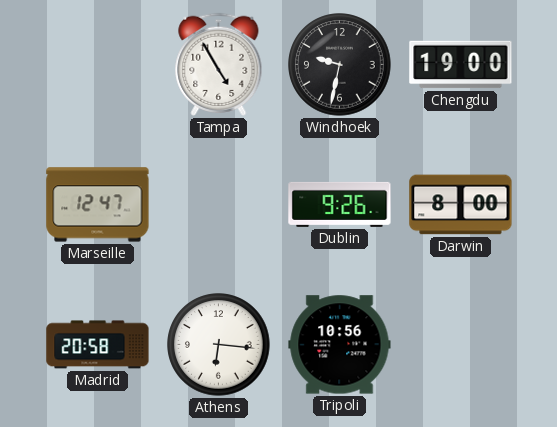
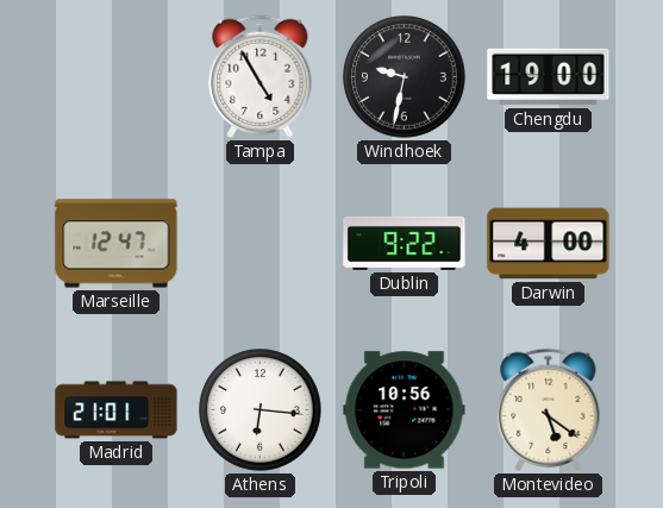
Dublin: 9:26 -> 9:22 (405, 243)
Darwin: 8:00 -> 4:00 (549, 244)
Madrid: 20:58 -> 21:01 (117, 410)
Montevideo: none -> 5:21 (549, 409)
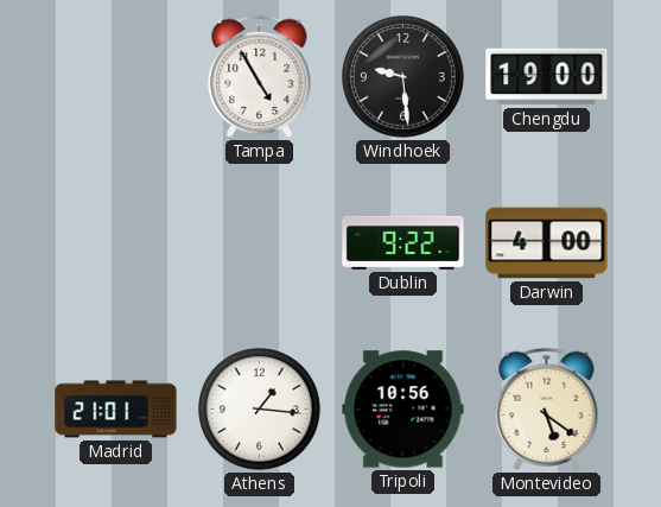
Windhoek: 9:32 -> 9:29 (403, 77)
Marseille: 12:47 -> none (117, 244)
Athens: 6:16 -> 1:16 (260, 410)
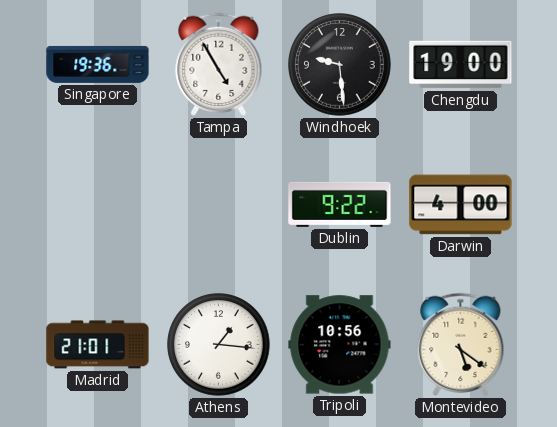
Singapore: none -> 19:36 (98, 64)
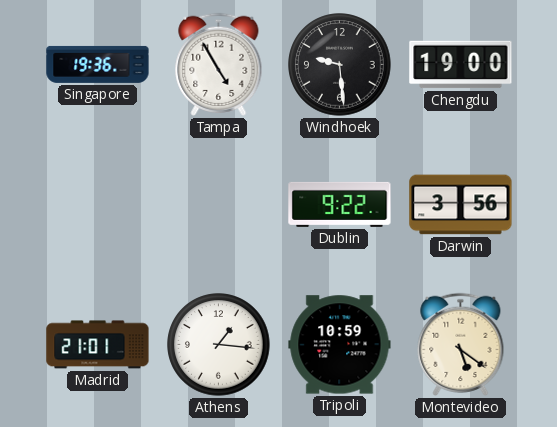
Darwin: 4:00 -> 3:56 (461, 205)
Tripoli: 10:56 -> 10:59 (340, 345)
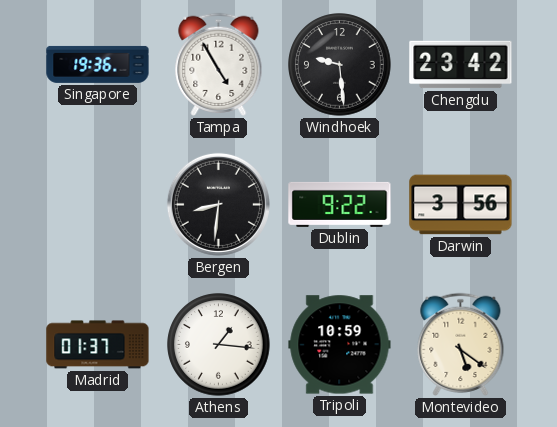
Chengdu: 19:00 -> 23:42 (461, 65)
Bergen: none -> 8:31 (218, 204)
Madrid: 21:01 -> 01:37 (98, 345)
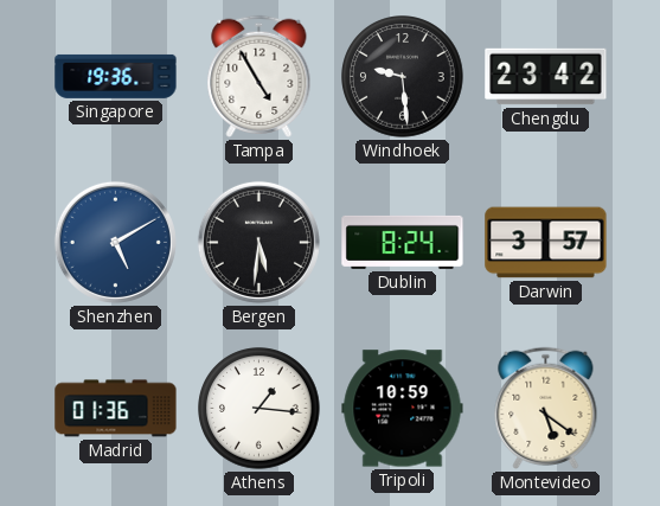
Shenzhen: none -> 5:10 (115, 242)
Bergen: 8:31 -> 5:31 (258, 242)
Dublin: 9:22 -> 8:24 (403, 242)
Darwin: 3:56 -> 3:57 (546, 243)
Madrid: 01:37 -> 01:36 (116, 409)
